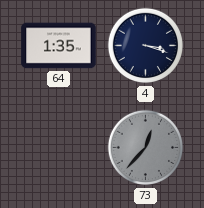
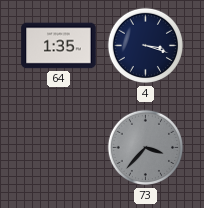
73: 12:37 -> 3:37 (146, 148)
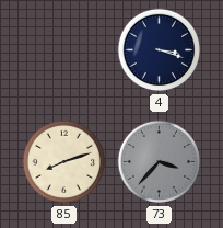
64: 1:35 -> none (59, 46)
85: none -> 8:12 (64, 162)
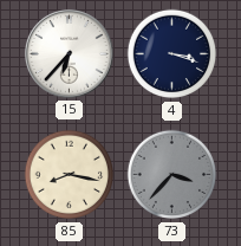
15: none -> 6:37 (69, 53)
85: 8:12 -> 8:17 (70, 175)
